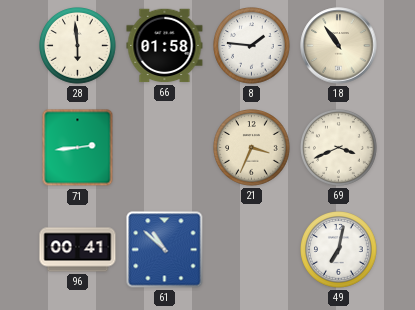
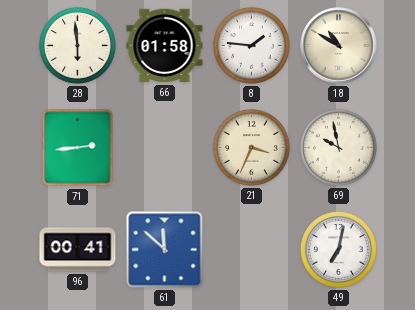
18: 10:54 -> 10:50 (339, 46)
69: 3:41 -> 9:58 (339, 148)
61: 10:52 -> 11:52 (165, 250)
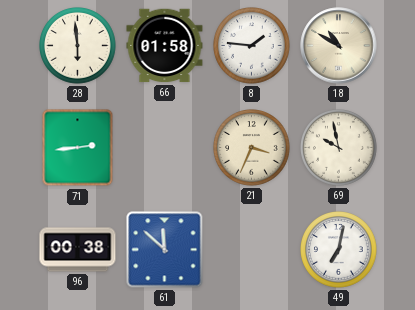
96: 00:41 -> 00:38 (78, 250)
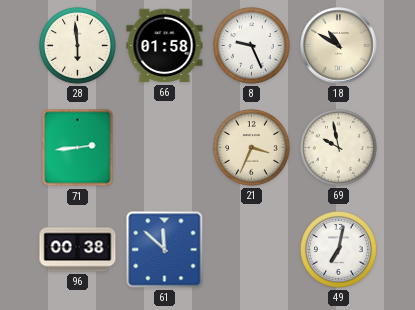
8: 1:46 -> 9:26 (252, 46)
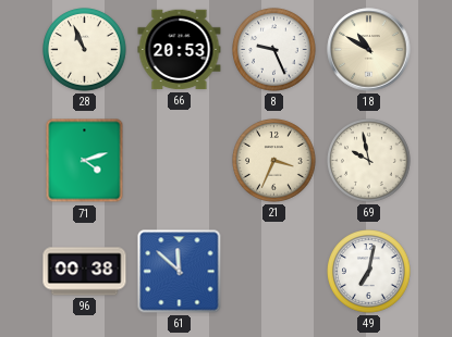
28: 5:59 -> 10:56 (85, 50)
66: 01:58 -> 20:53 (180, 50)
71: 2:44 -> 4:12 (85, 161)
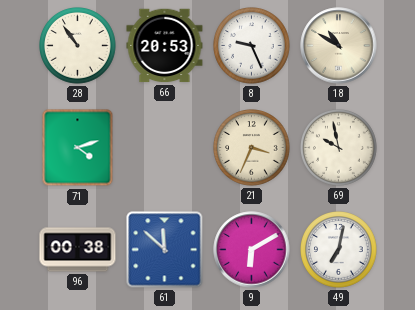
28: 10:56 -> 10:54 (78, 46)
9: none -> 6:10 (252, 250)
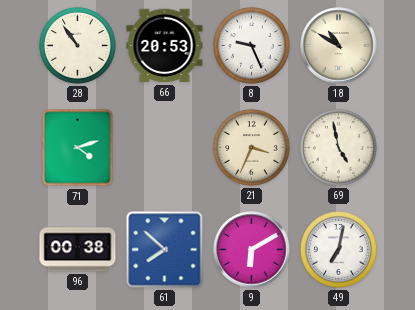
69: 9:58 -> 4:58 (339, 148)
61: 11:52 -> 7:52 (165, 250)
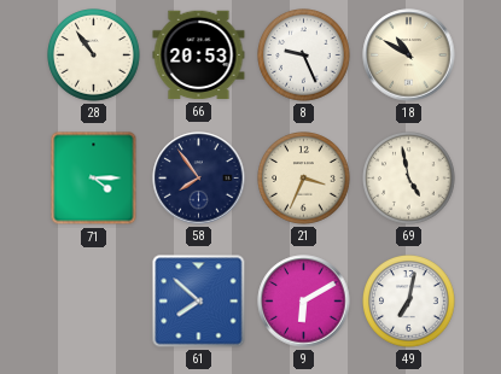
71: 4:12 -> 4:15 (94, 179)
58: none -> 7:54 (199, 179)
96: 00:38 -> none (78, 250)
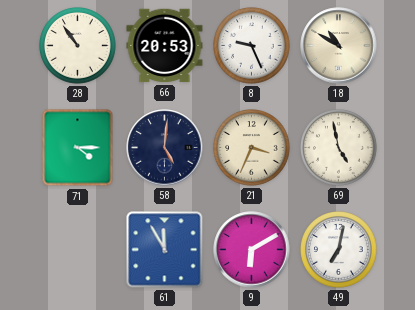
58: 7:54 -> 5:01 (165, 148)
61: 7:52 -> 11:55 (165, 250)
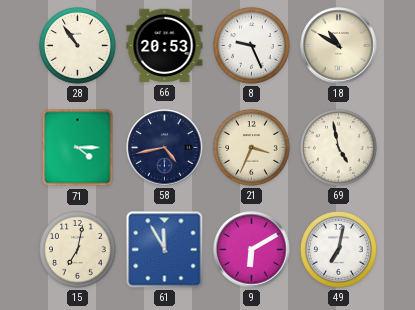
58: 5:01 -> 4:43 (165, 148)
15: none -> 7:02 (78, 250)
